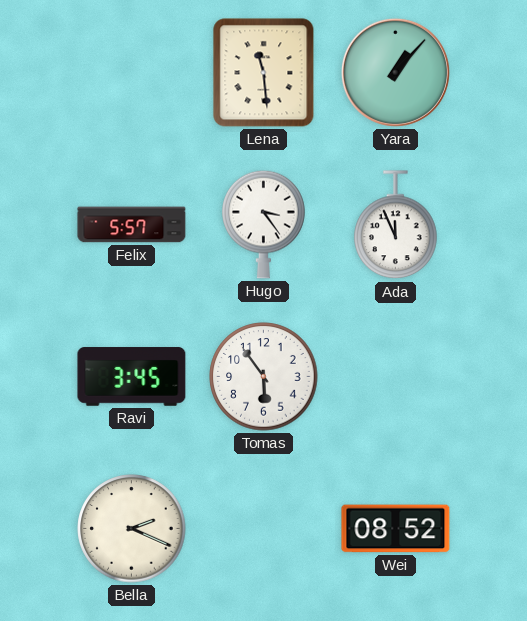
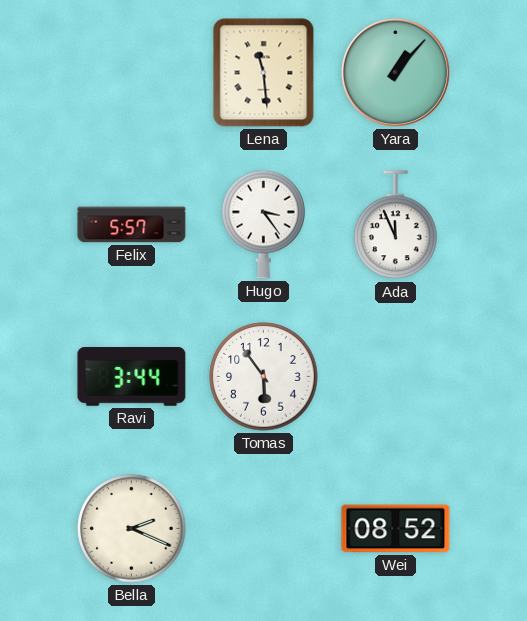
Ravi: 3:45 -> 3:44 (132, 377)
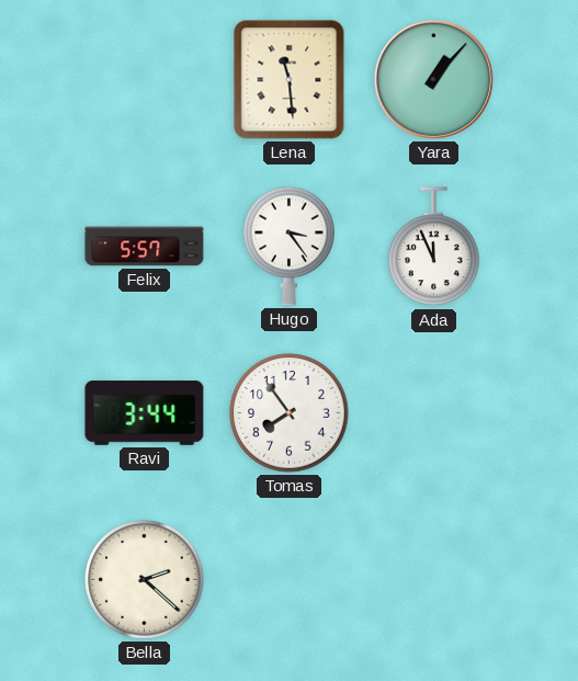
Tomas: 5:54 -> 7:54 (290, 413)
Bella: 2:19 -> 2:22 (145, 580)
Wei: 08:52 -> none (396, 529)
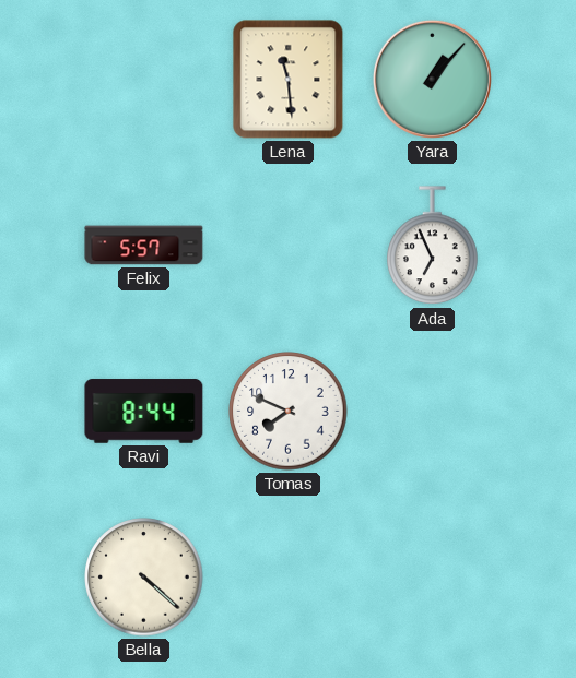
Hugo: 3:24 -> none (290, 246)
Ada: 11:56 -> 6:56 (433, 246)
Ravi: 3:44 -> 8:44 (144, 412)
Tomas: 7:54 -> 7:49 (289, 412)
Bella: 2:22 -> 4:22 (144, 578)
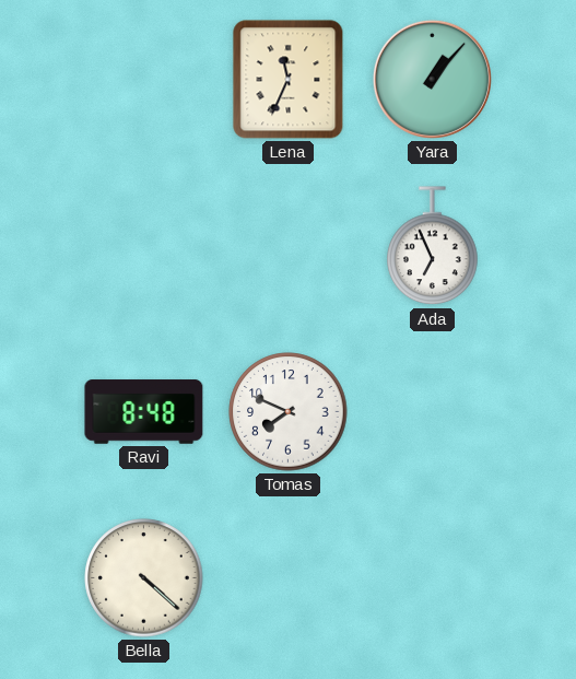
Lena: 11:29 -> 11:34 (289, 80)
Felix: 5:57 -> none (144, 246)
Ravi: 8:44 -> 8:48 (144, 412)
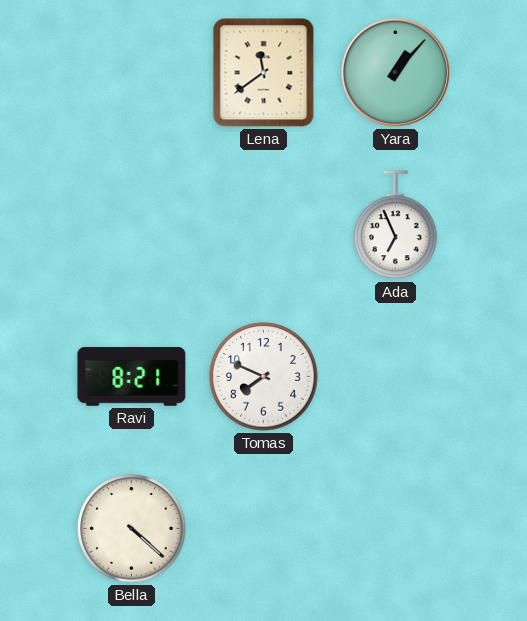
Lena: 11:34 -> 11:39 (264, 73)
Ravi: 8:48 -> 8:21 (132, 377)
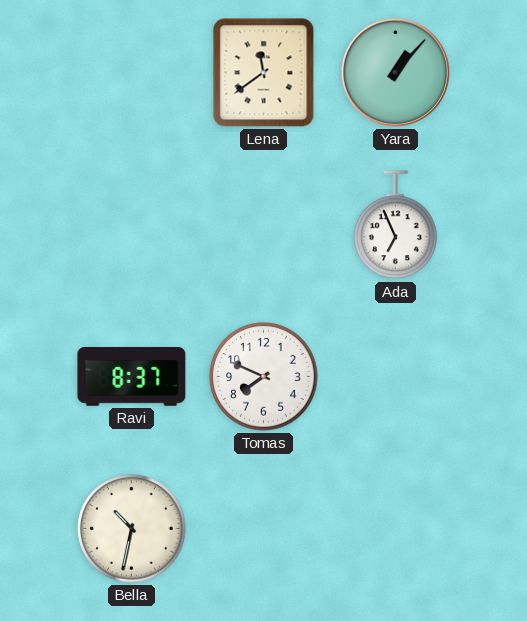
Ravi: 8:21 -> 8:37 (132, 377)
Bella: 4:22 -> 10:32 (132, 529)
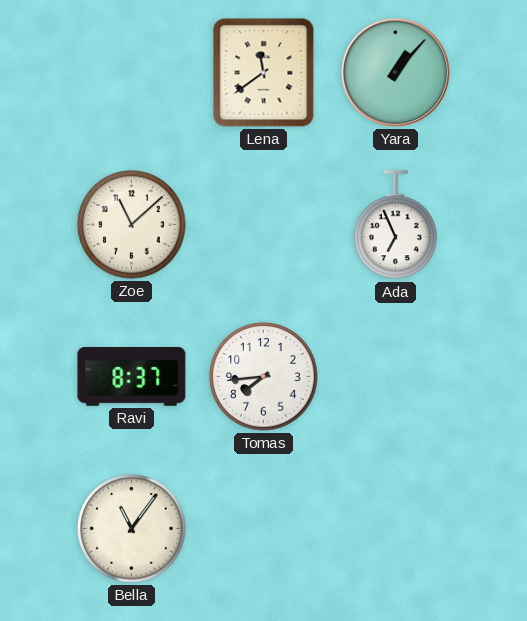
Zoe: none -> 11:08 (132, 225)
Tomas: 7:49 -> 7:44 (264, 377)
Bella: 10:32 -> 11:06 (132, 529)
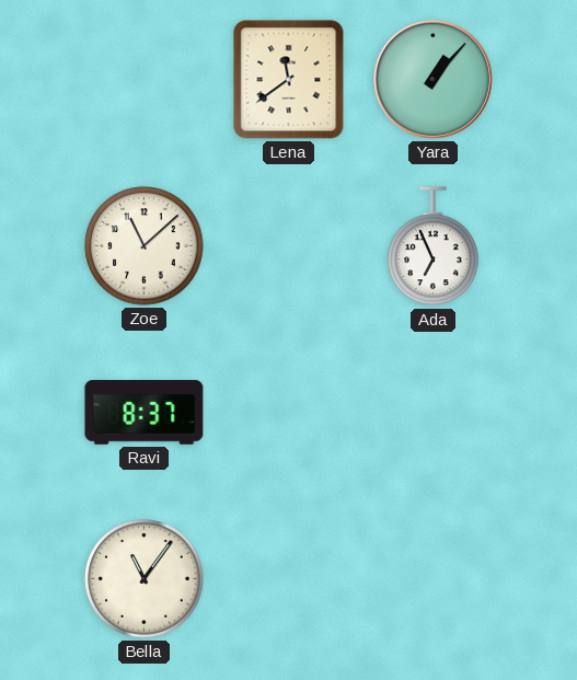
Tomas: 7:44 -> none (264, 377)
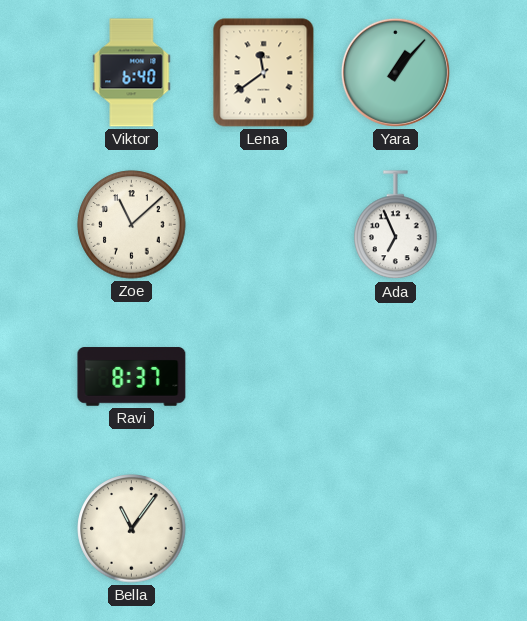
Viktor: none -> 6:40 (132, 73)
